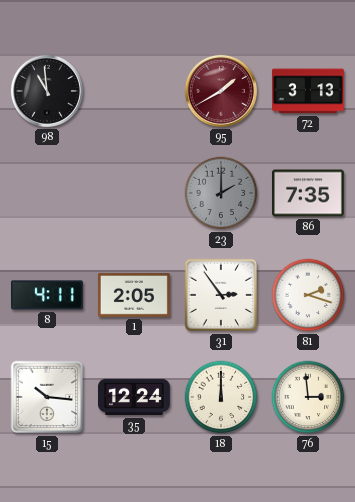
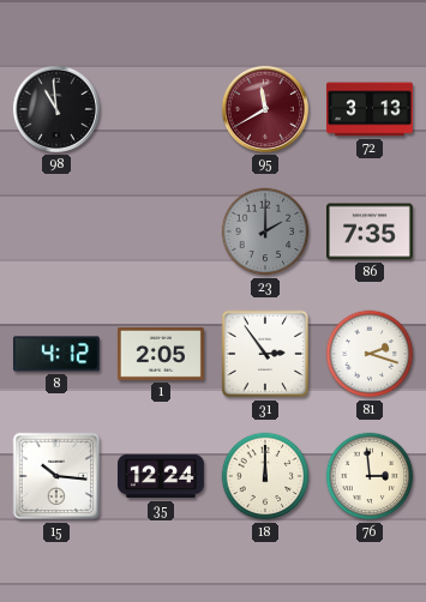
95: 1:40 -> 11:40 (265, 109)
8: 4:11 -> 4:12 (56, 354)
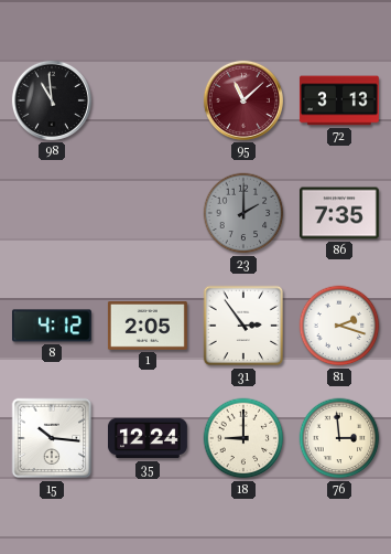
95: 11:40 -> 11:08 (243, 100)
18: 12:00 -> 9:00 (243, 438)
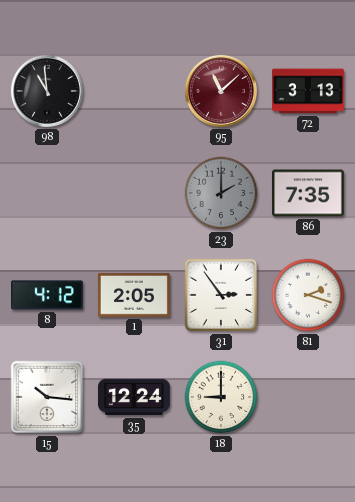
76: 2:59 -> none (339, 438)
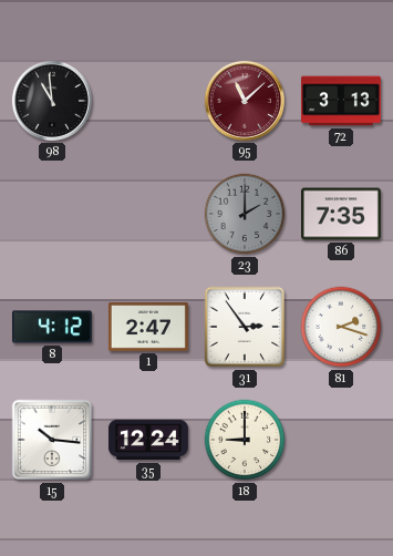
1: 2:05 -> 2:47 (148, 328)
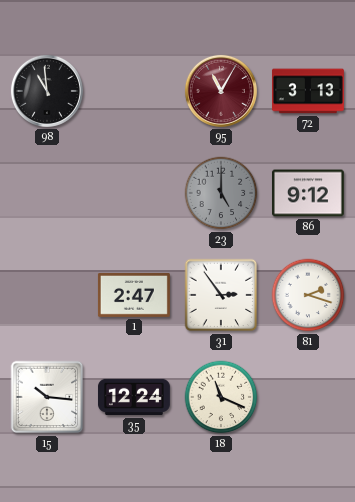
95: 11:08 -> 11:05 (221, 91)
23: 2:00 -> 5:00 (221, 193)
86: 7:35 -> 9:12 (308, 193)
8: 4:12 -> none (52, 327)
18: 9:00 -> 11:19 (221, 397)
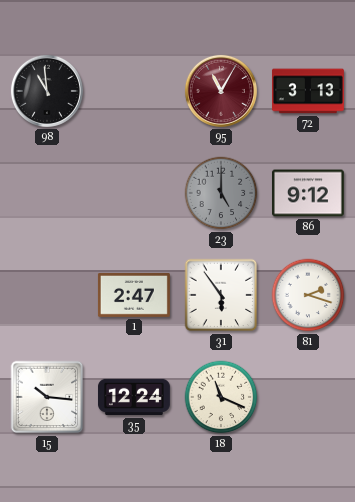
31: 2:54 -> 5:54 (221, 295)
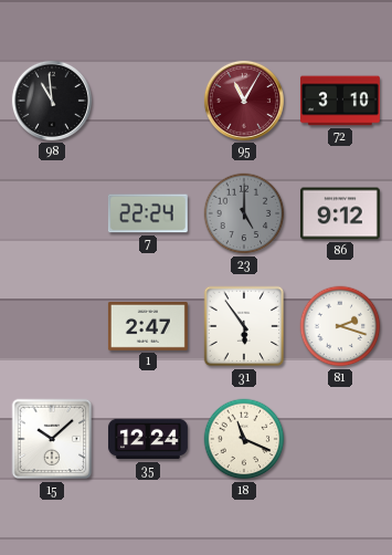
72: 3:13 -> 3:10 (340, 101)
7: none -> 22:24 (148, 213)
15: 10:16 -> 10:08 (52, 439)
